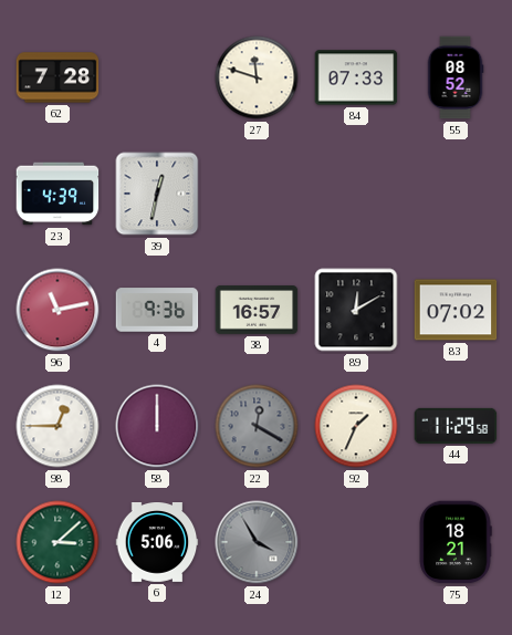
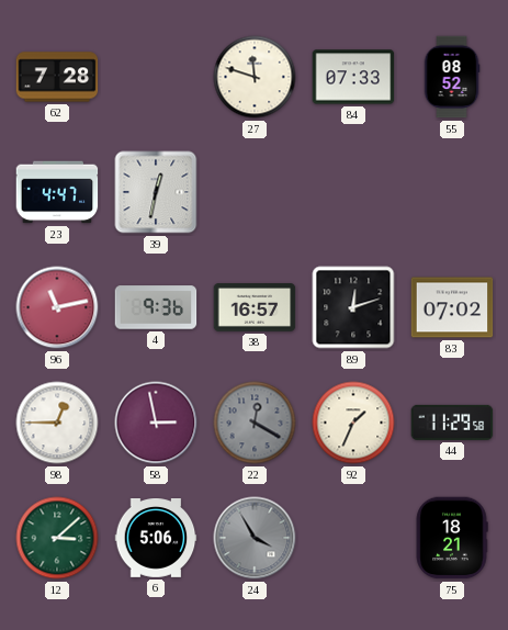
23: 4:39 -> 4:47 (57, 192)
89: 12:10 -> 12:12 (353, 307)
58: 12:00 -> 2:58 (156, 423)
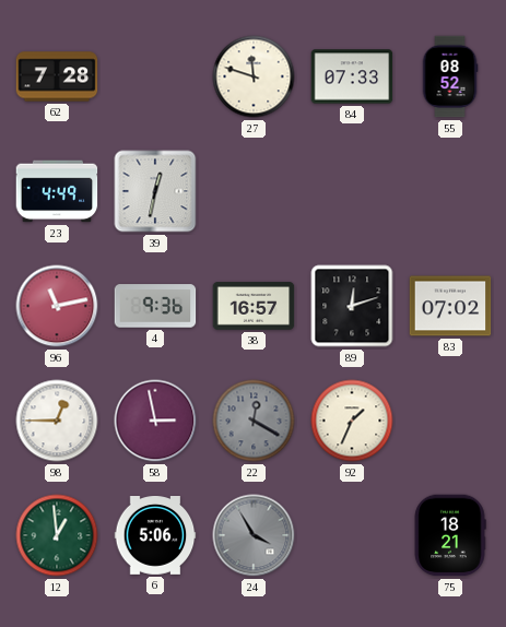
23: 4:47 -> 4:49 (57, 191)
44: 11:29 -> none (452, 423)
12: 3:08 -> 12:59 (57, 535)
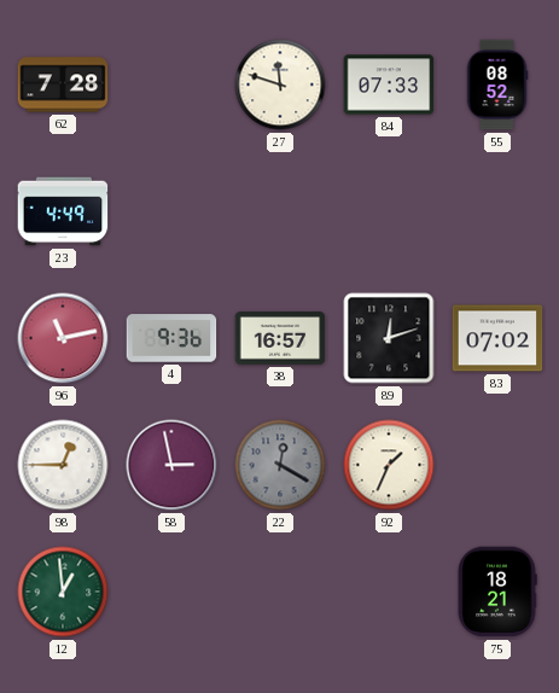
39: 12:32 -> none (155, 191)
6: 5:06 -> none (155, 536)
24: 3:55 -> none (254, 535)
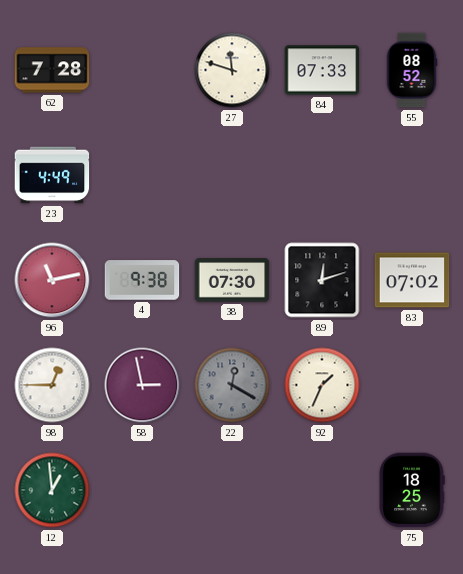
4: 9:36 -> 9:38 (142, 280)
38: 16:57 -> 07:30 (232, 280)
75: 18:21 -> 18:25 (412, 490)
